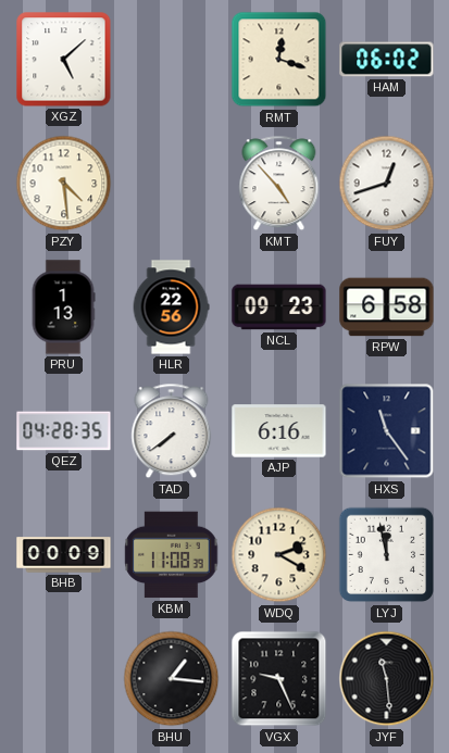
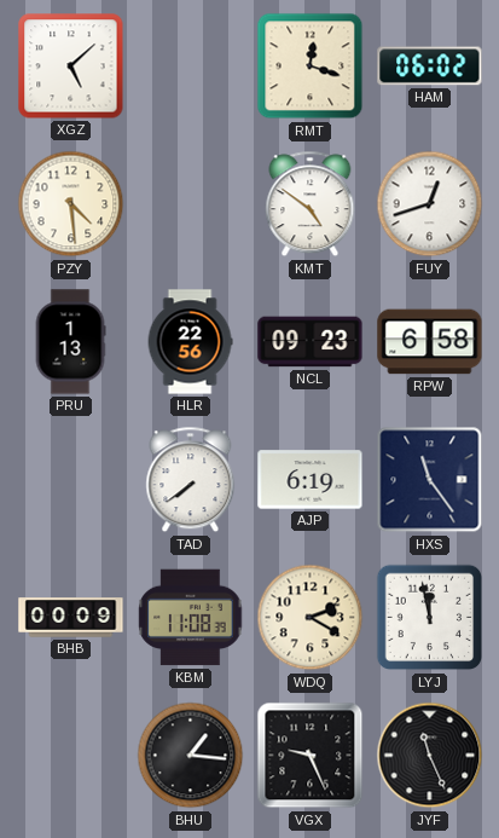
KMT: 4:53 -> 4:51 (311, 204)
QEZ: 04:28 -> none (64, 431)
AJP: 6:16 -> 6:19 (311, 480)
JYF: 11:29 -> 11:26 (430, 756)
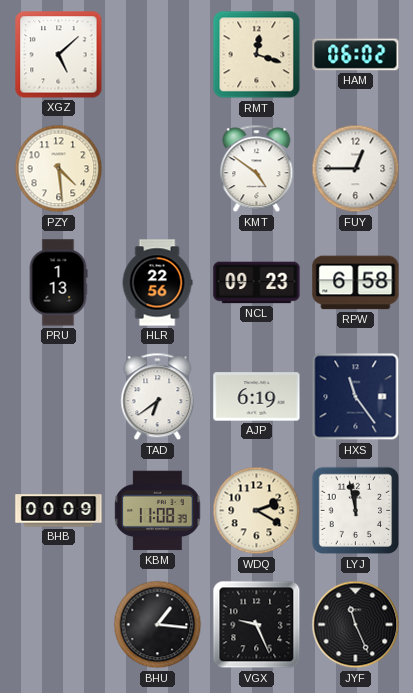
FUY: 12:42 -> 12:45 (356, 169)
TAD: 7:39 -> 6:39 (158, 397)
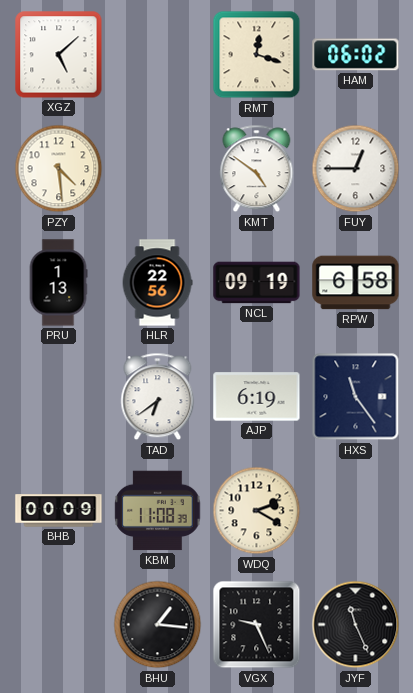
NCL: 09:23 -> 09:19 (257, 283)
LYJ: 11:58 -> none (356, 511)
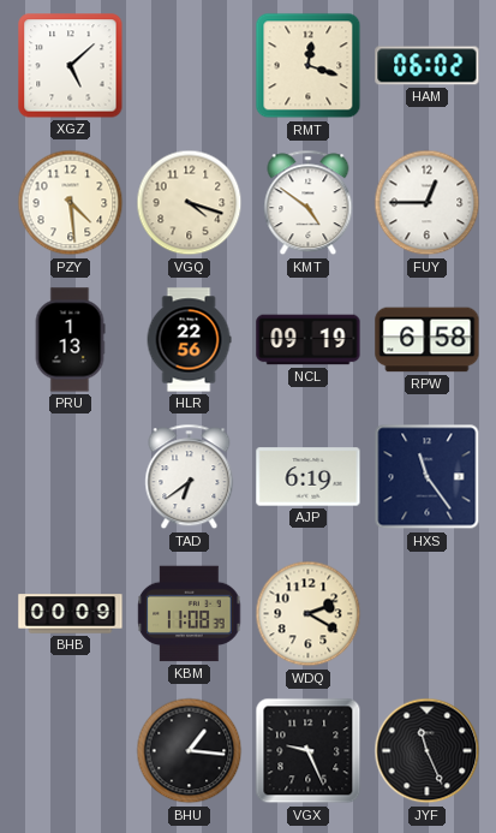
VGQ: none -> 4:18 (190, 203)
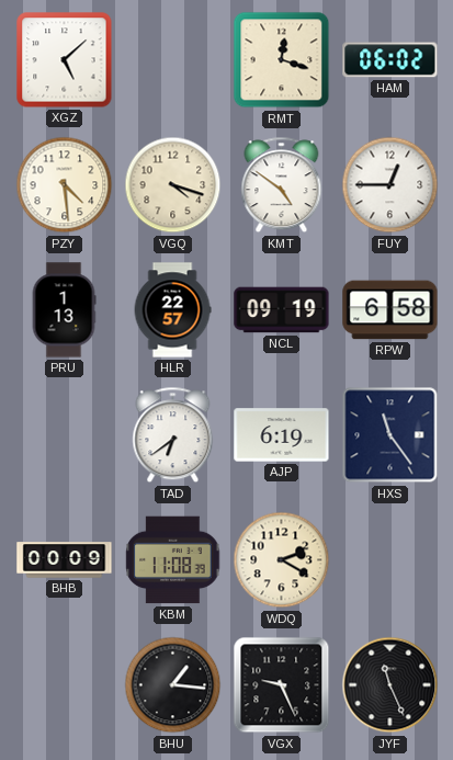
HLR: 22:56 -> 22:57 (172, 310)
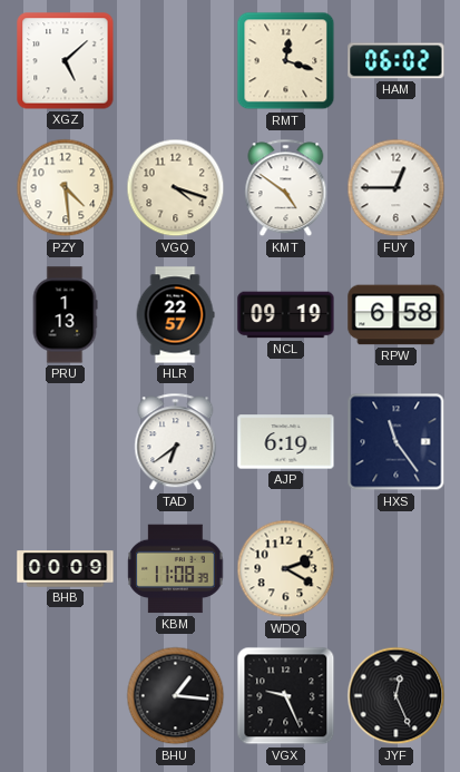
JYF: 11:26 -> 12:26 (397, 696)
